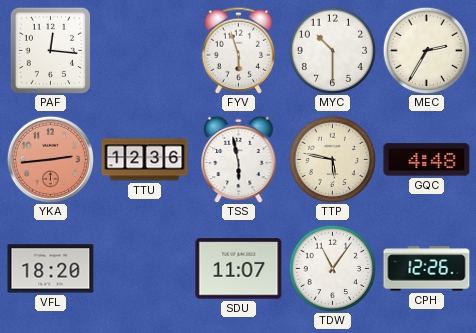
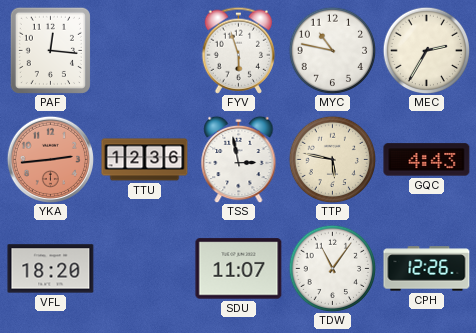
MYC: 10:30 -> 10:47 (332, 50)
TSS: 5:58 -> 2:58 (239, 159)
GQC: 4:48 -> 4:43 (427, 160)
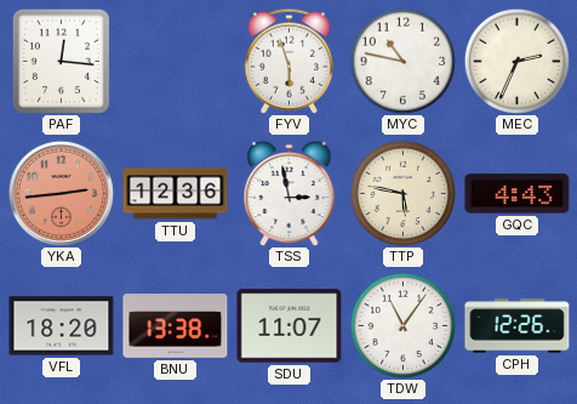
MEC: 2:35 -> 2:34 (516, 61)
BNU: none -> 13:38 (176, 326)
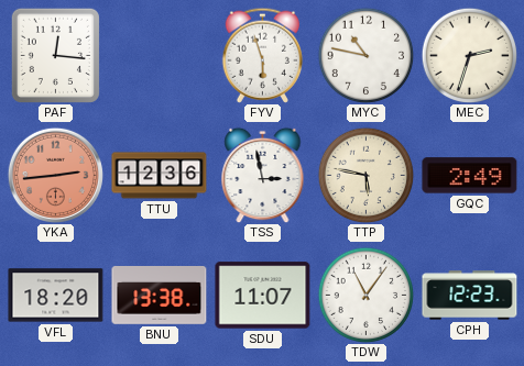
MEC: 2:34 -> 2:33 (469, 55)
GQC: 4:43 -> 2:49 (470, 176)
CPH: 12:26 -> 12:23 (470, 296)
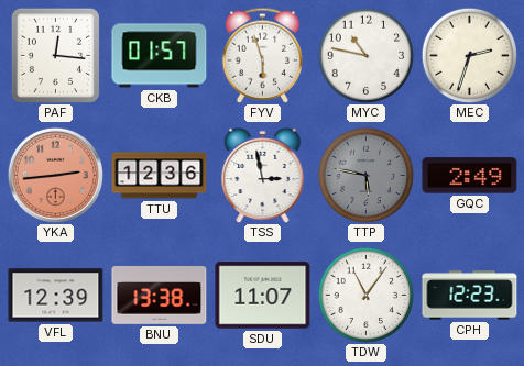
CKB: none -> 01:57 (160, 56)
TTP dial: cream -> grey (365, 175)
VFL: 18:20 -> 12:39 (56, 296)
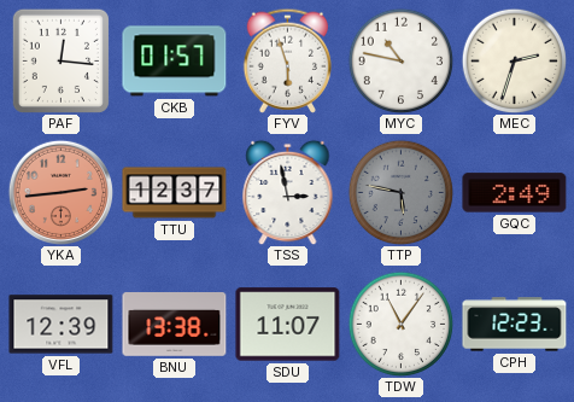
TTU: 12:36 -> 12:37 (175, 193)
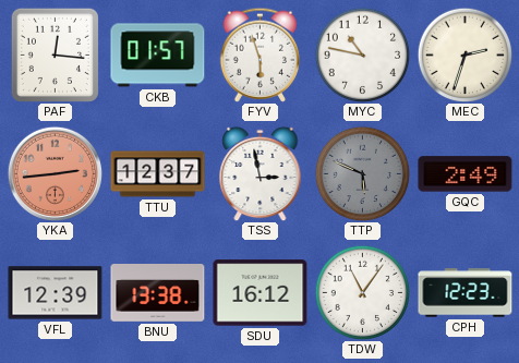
TTP: 5:47 -> 5:49 (362, 173)
SDU: 11:07 -> 16:12 (261, 293)
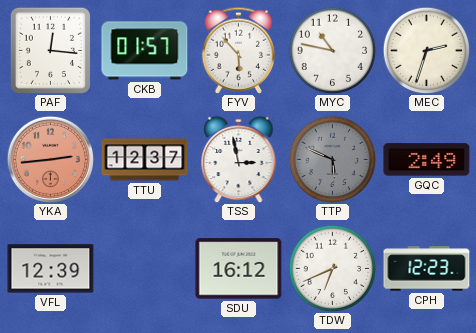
FYV: 5:57 -> 5:53 (239, 50)
BNU: 13:38 -> none (158, 293)
TDW: 11:06 -> 6:41 (332, 268)
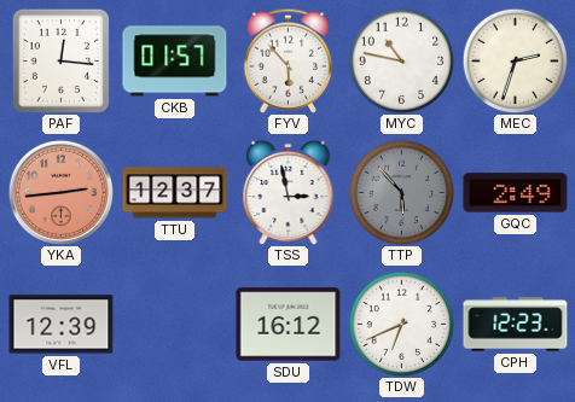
TTP: 5:49 -> 5:53 (401, 192)
